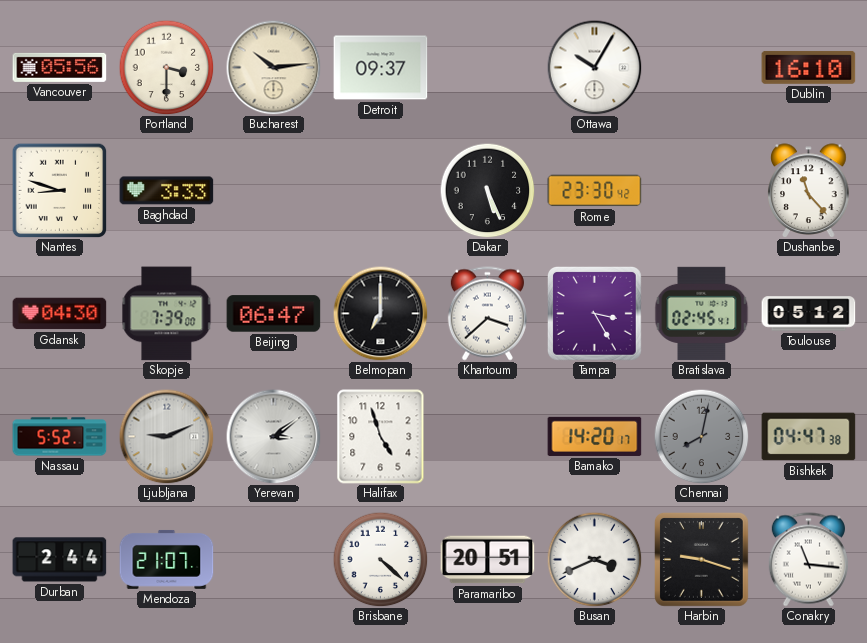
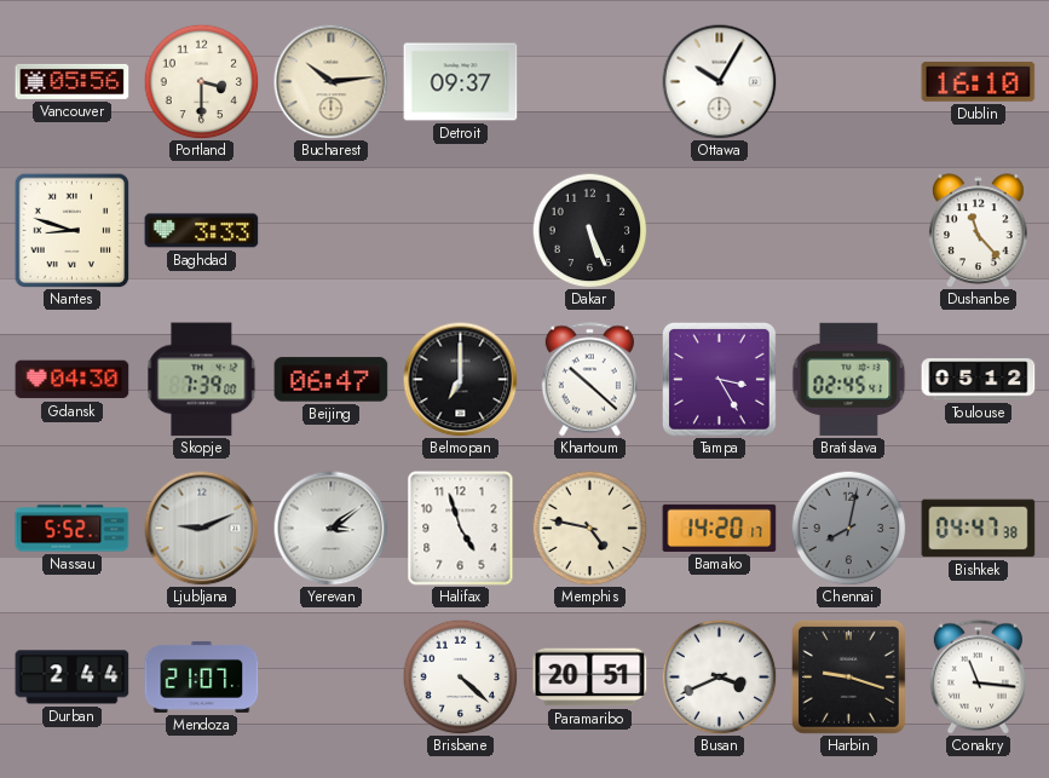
Rome: 23:30 -> none (595, 191)
Khartoum: 3:38 -> 10:22 (589, 380)
Memphis: none -> 4:47 (589, 528)
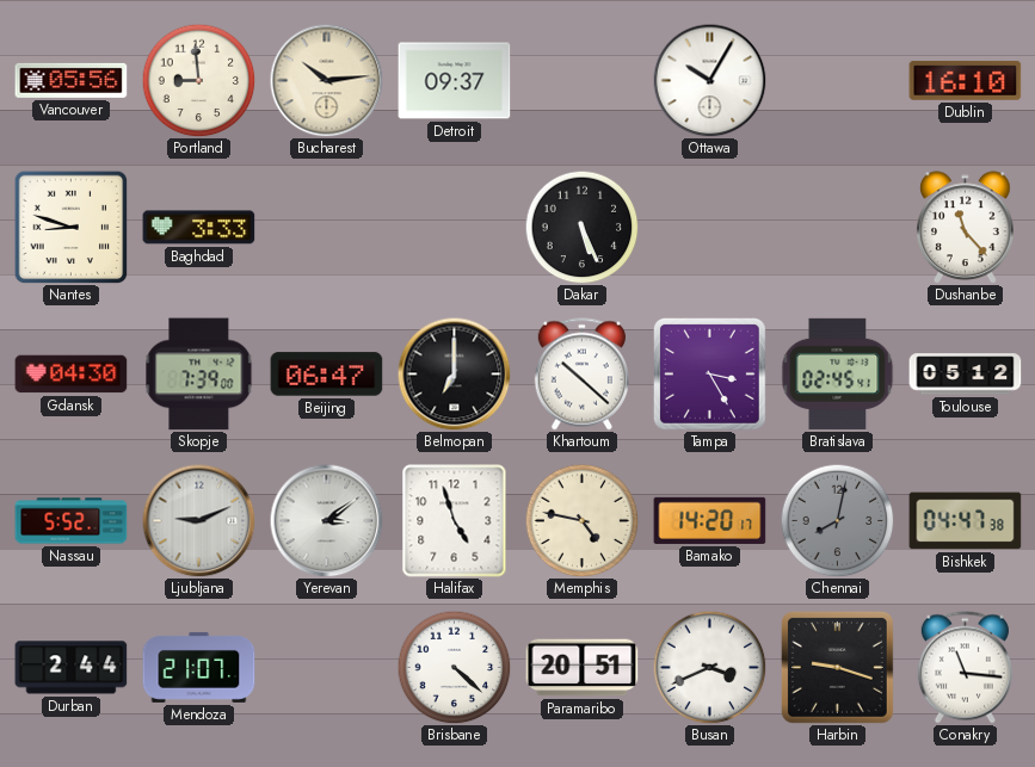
Portland: 3:30 -> 8:59 (198, 80)
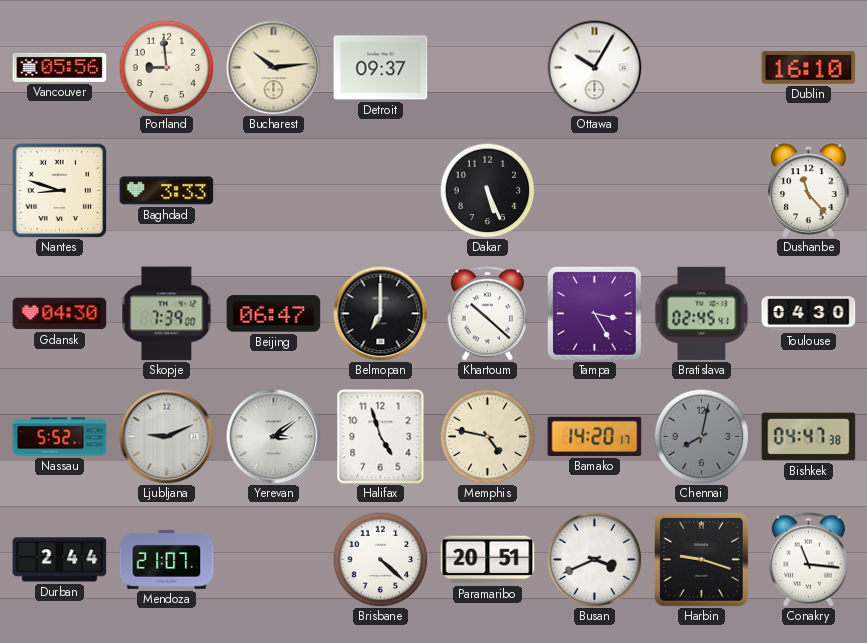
Toulouse: 05:12 -> 04:30 (809, 314)
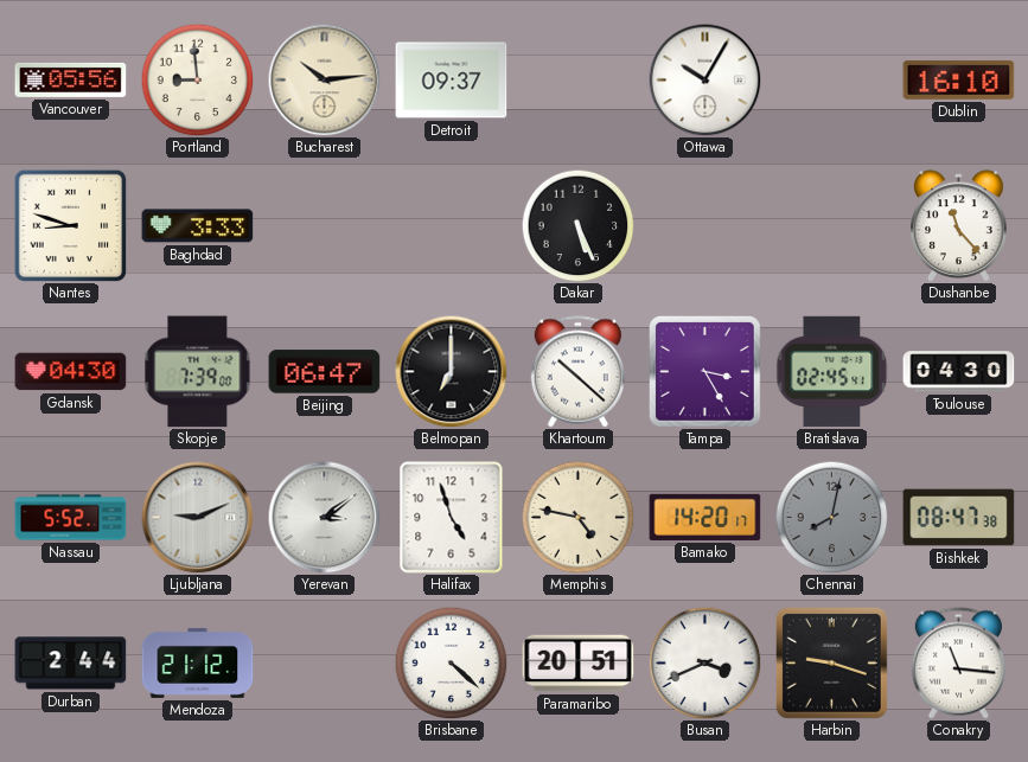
Bishkek: 04:47 -> 08:47 (959, 518)
Mendoza: 21:07 -> 21:12 (198, 662)
